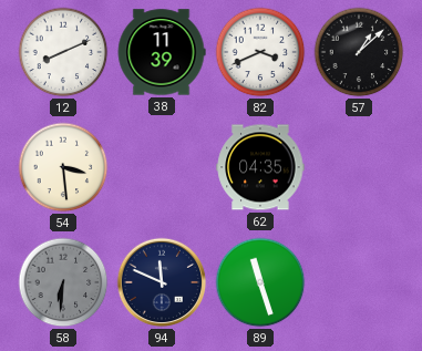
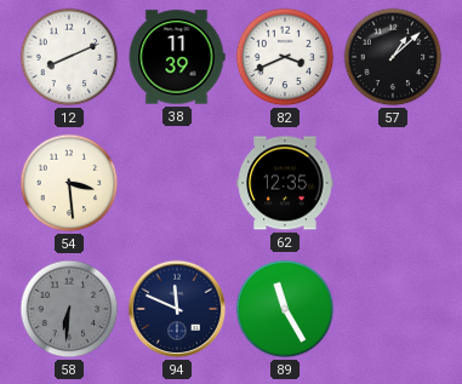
62: 04:35 -> 12:35 (285, 183)
89: 11:27 -> 11:25 (285, 309)
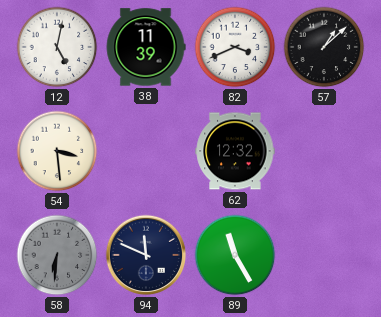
12: 8:11 -> 5:02 (57, 47)
62: 12:35 -> 12:32 (235, 151)
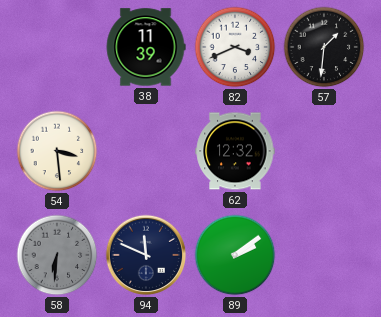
12: 5:02 -> none (57, 47)
57: 1:08 -> 1:31 (324, 47)
89: 11:25 -> 2:09 (235, 255)
